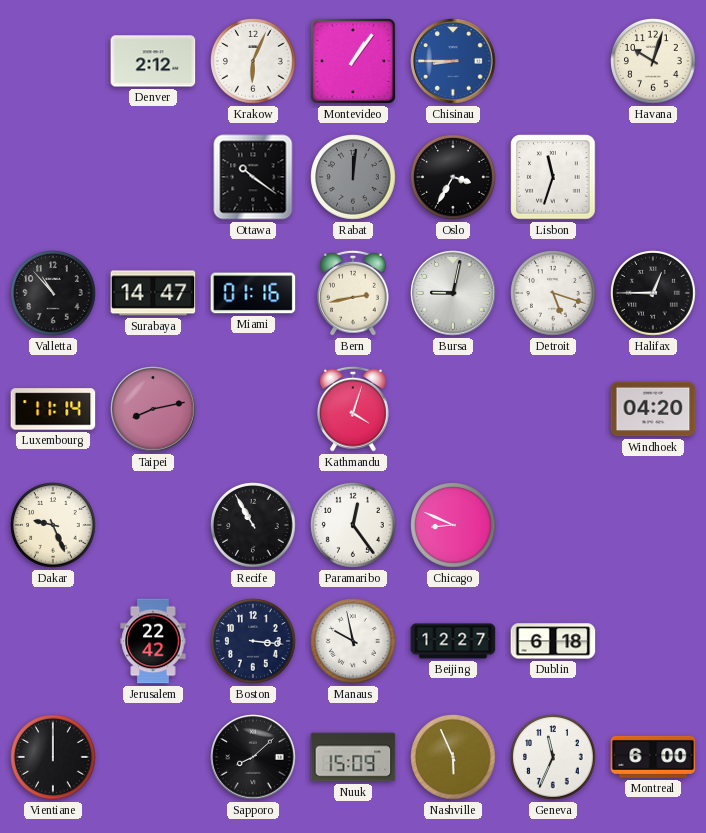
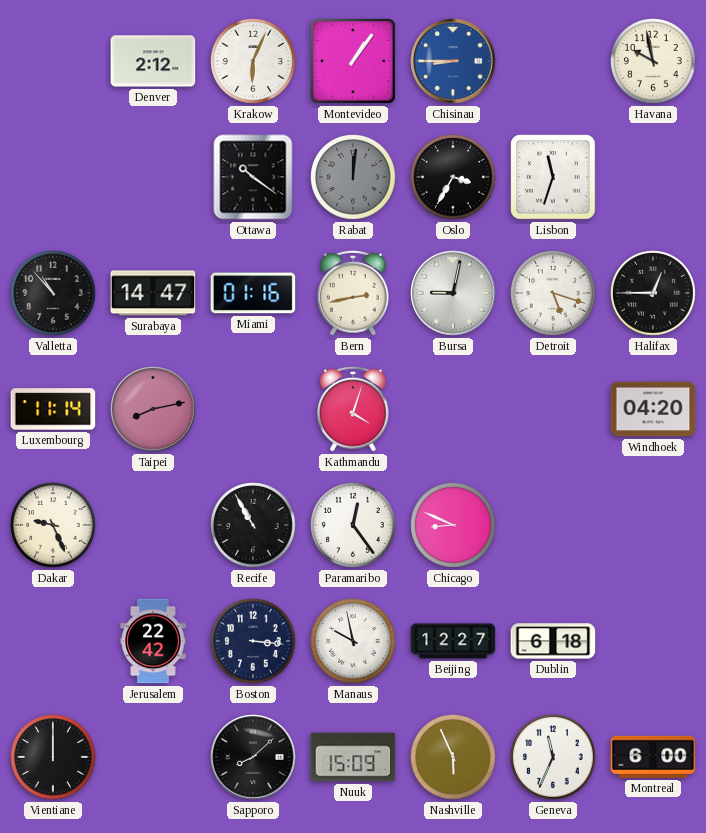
Havana: 10:03 -> 9:58 (653, 61)
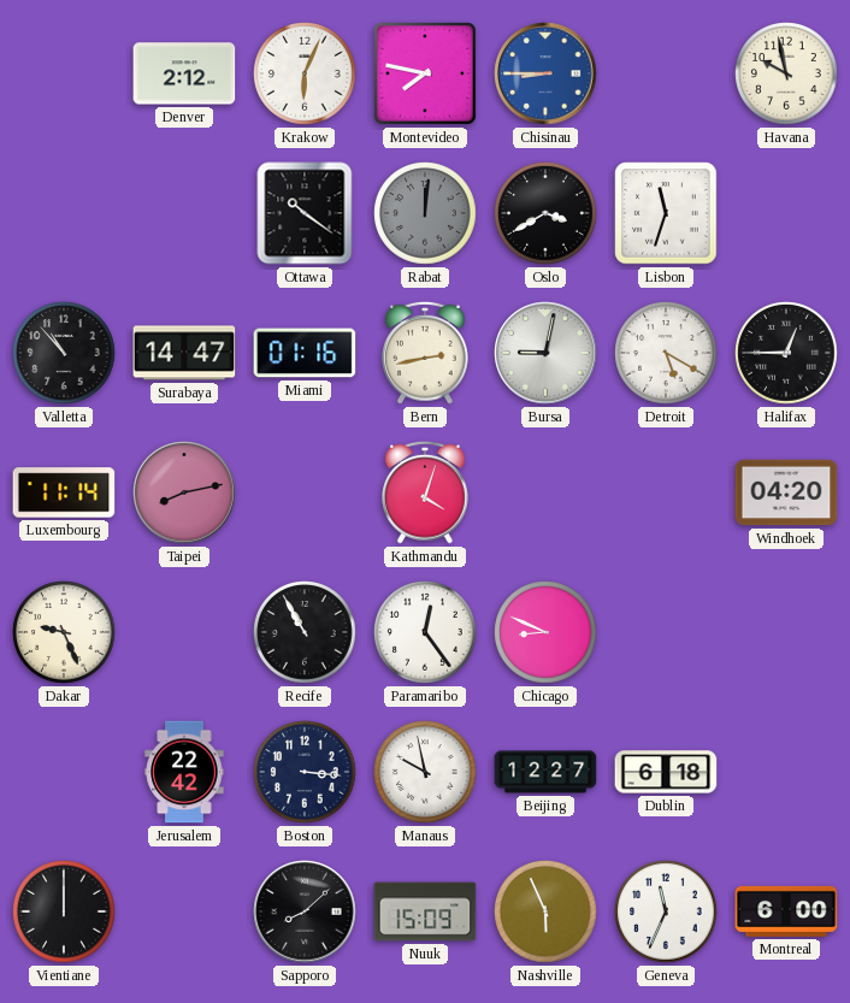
Montevideo: 1:06 -> 7:47 (426, 75)
Oslo: 3:35 -> 3:40 (545, 213)
Detroit: 5:18 -> 5:20 (666, 353)
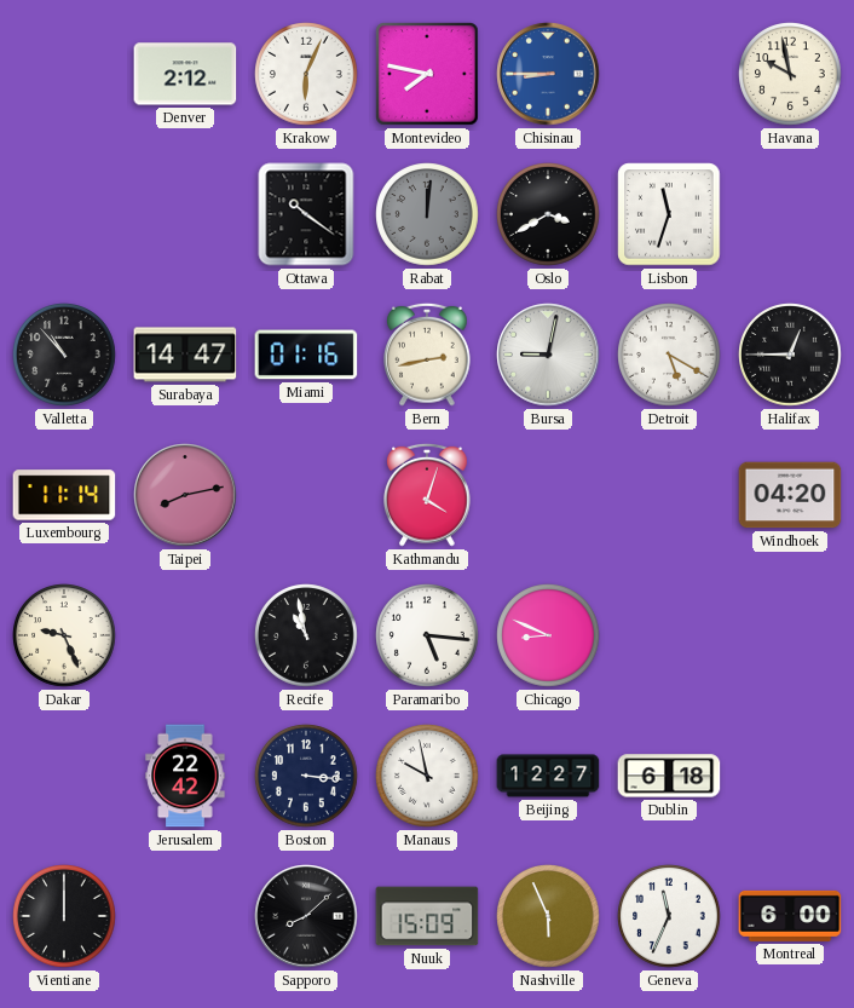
Recife: 10:55 -> 10:58 (306, 635)
Paramaribo: 12:24 -> 5:16 (427, 635)
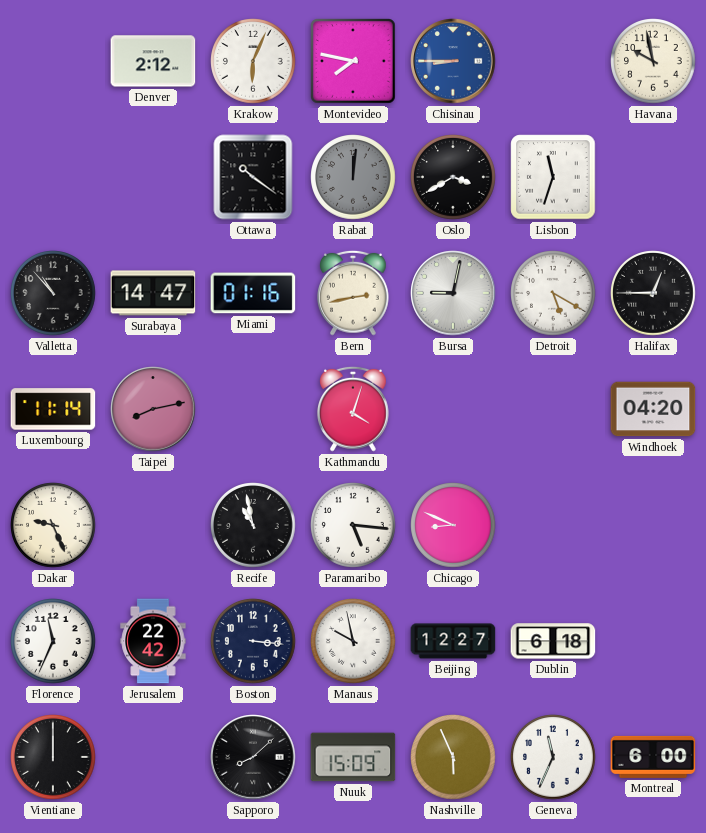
Florence: none -> 11:34 (53, 641)
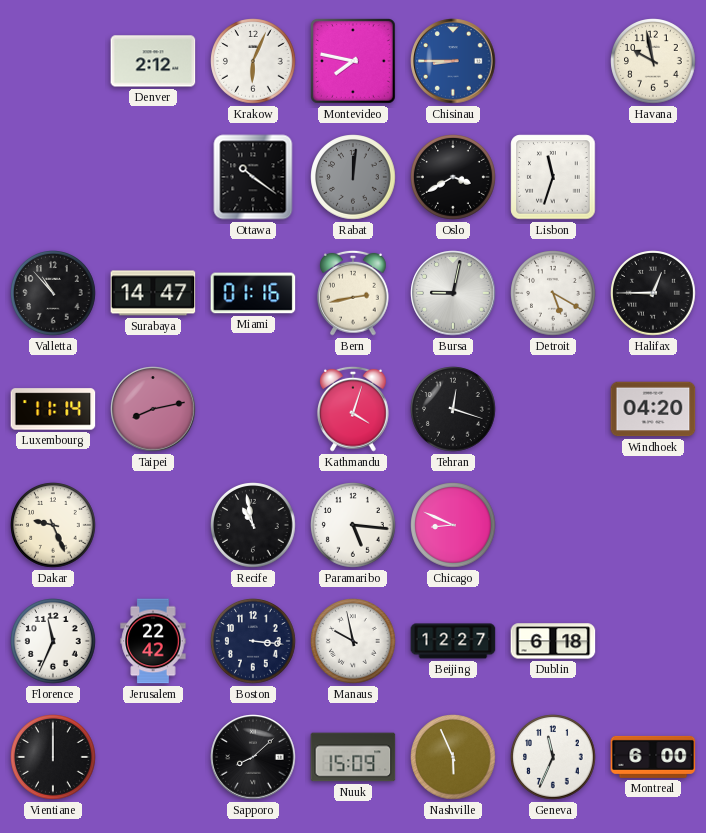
Tehran: none -> 12:18 (453, 409)
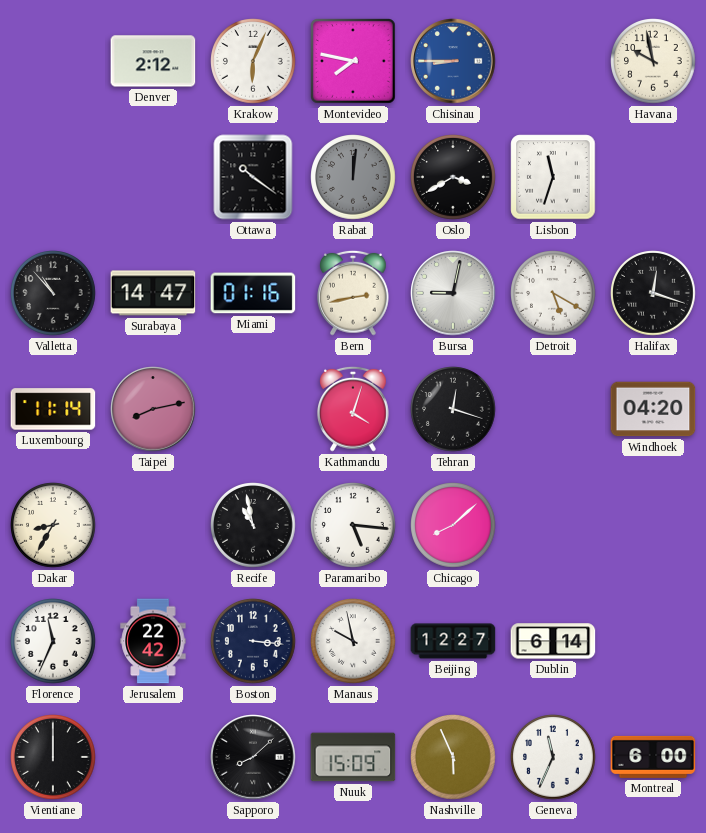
Halifax: 12:45 -> 12:18 (653, 293)
Dakar: 9:26 -> 8:35 (53, 525)
Chicago: 8:49 -> 8:08 (453, 525)
Dublin: 6:18 -> 6:14 (553, 641)
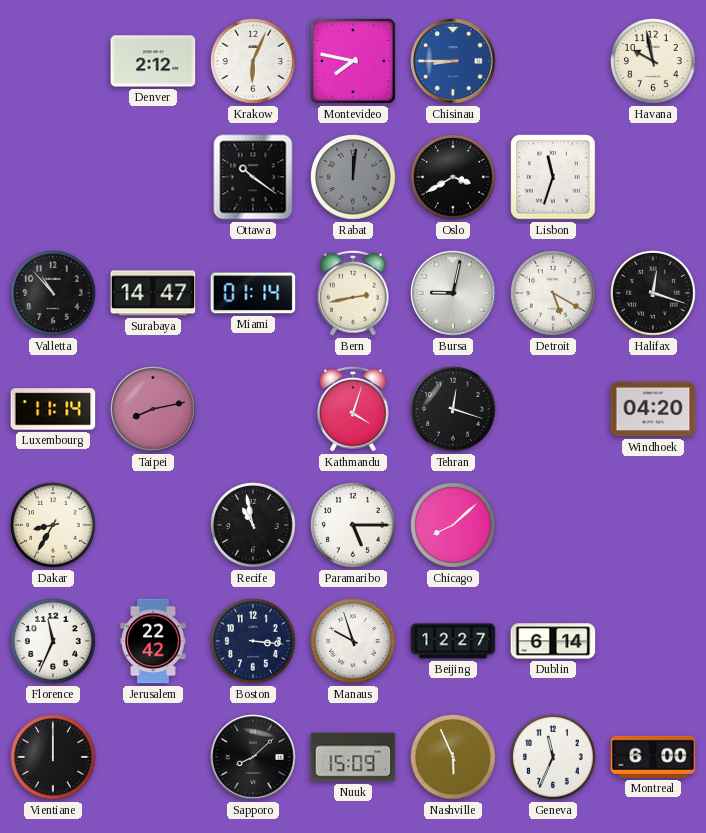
Miami: 01:16 -> 01:14 (253, 293)
Paramaribo: 5:16 -> 5:15 (353, 525)
Manaus: 9:58 -> 9:57 (353, 641)
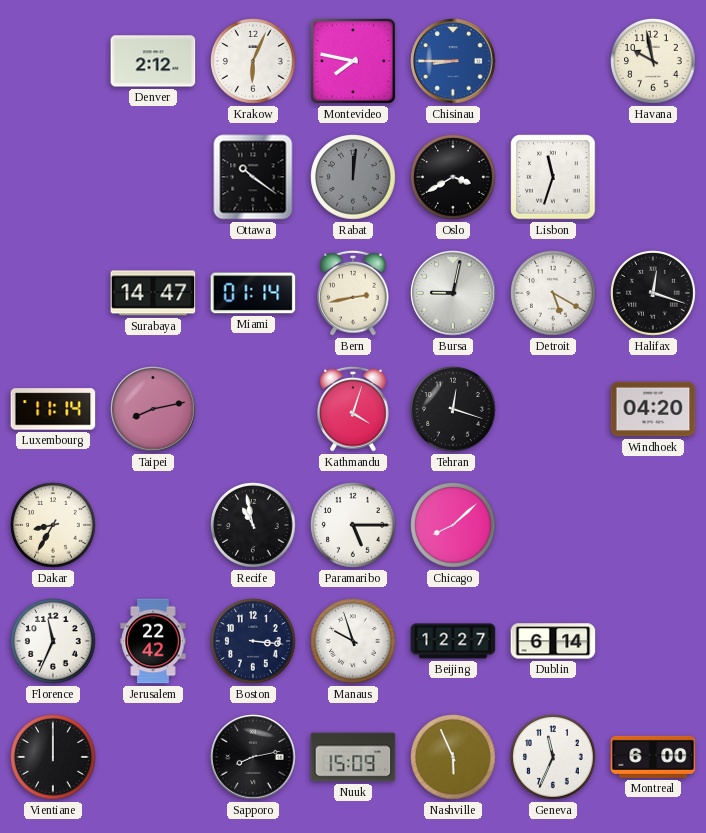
Valletta: 10:53 -> none (53, 293)
Sapporo: 8:08 -> 8:13 (253, 757)
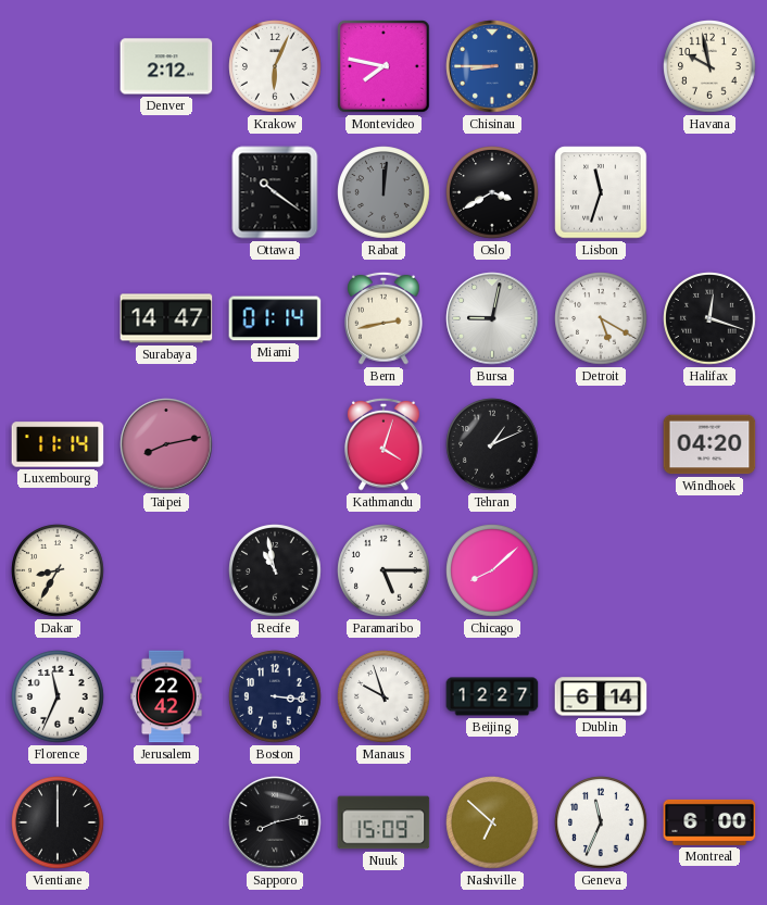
Tehran: 12:18 -> 1:11 (492, 444)
Nashville: 5:56 -> 6:52 (492, 822)
